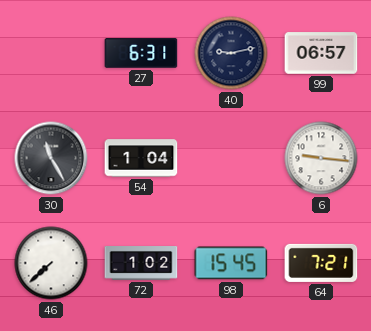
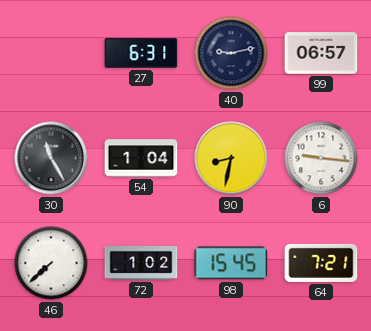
90: none -> 8:32 (231, 158)
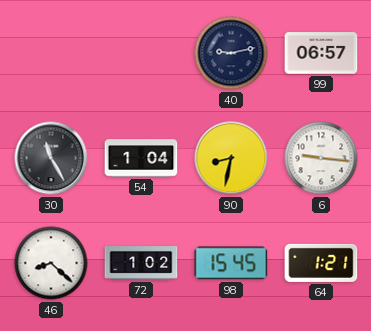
27: 6:31 -> none (141, 53)
46: 7:38 -> 8:22 (51, 263)
64: 7:21 -> 1:21 (321, 263)
